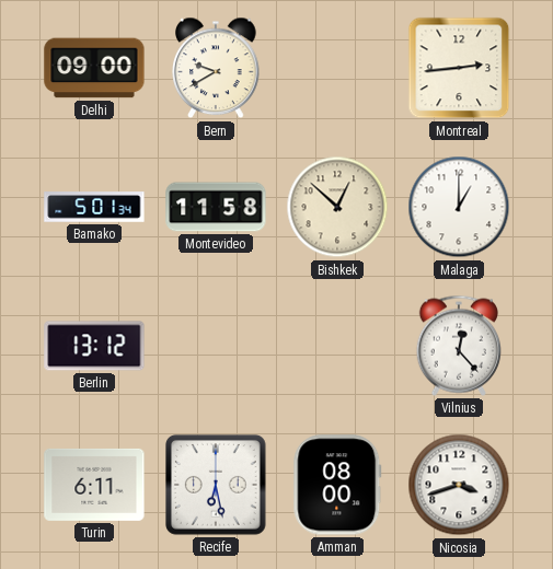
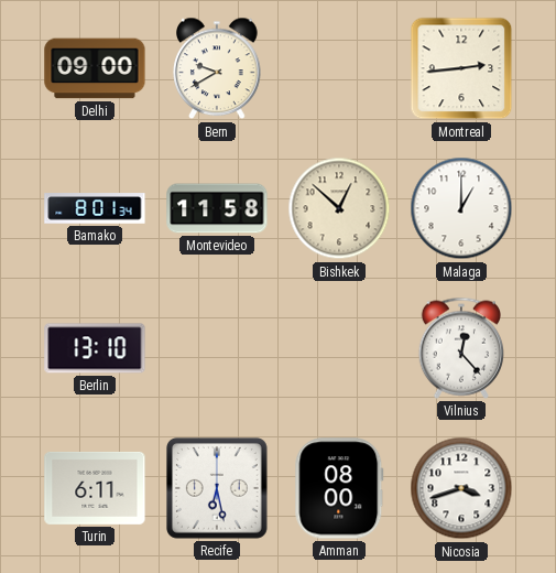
Bamako: 5:01 -> 8:01 (95, 208)
Berlin: 13:12 -> 13:10 (95, 348)
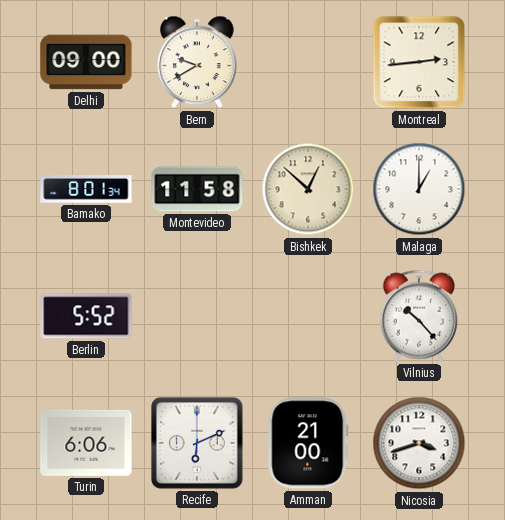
Berlin: 13:10 -> 5:52 (86, 316)
Vilnius: 12:23 -> 10:23 (418, 316)
Turin: 6:11 -> 6:06 (86, 443)
Recife: 6:28 -> 6:11 (198, 444)
Amman: 08:00 -> 21:00 (308, 443)
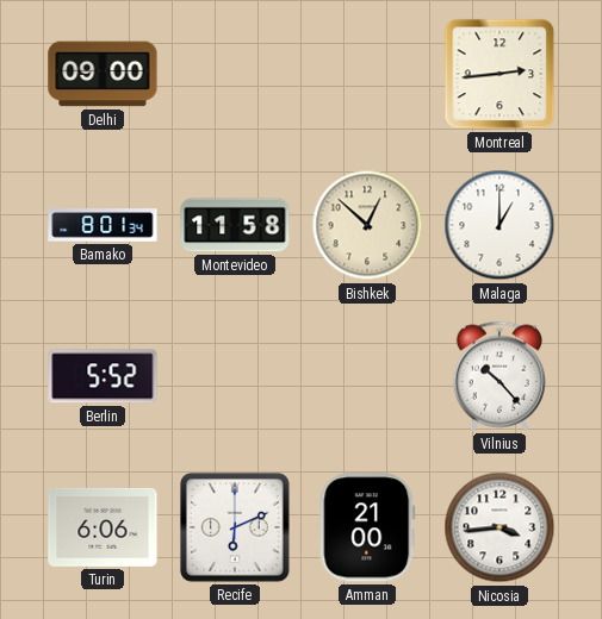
Bern: 9:40 -> none (197, 62)
Nicosia: 3:42 -> 3:44 (499, 527)
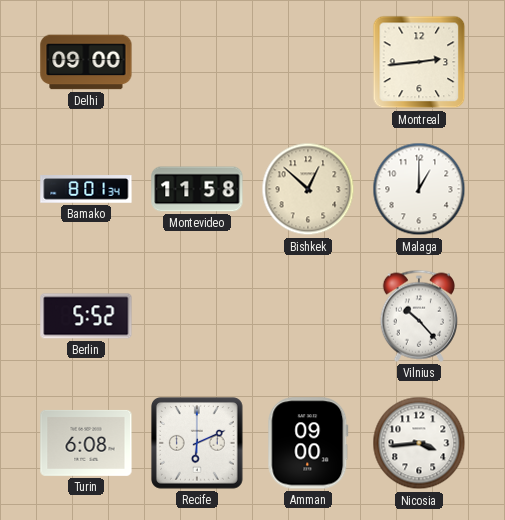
Turin: 6:06 -> 6:08 (86, 443)
Amman: 21:00 -> 09:00 (308, 443)
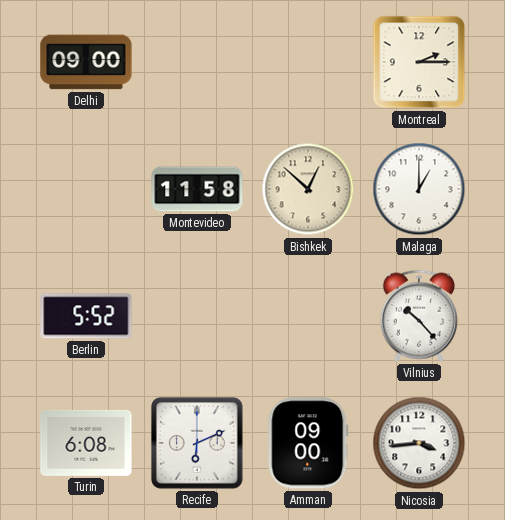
Montreal: 2:44 -> 2:15 (419, 62)
Bamako: 8:01 -> none (86, 189)
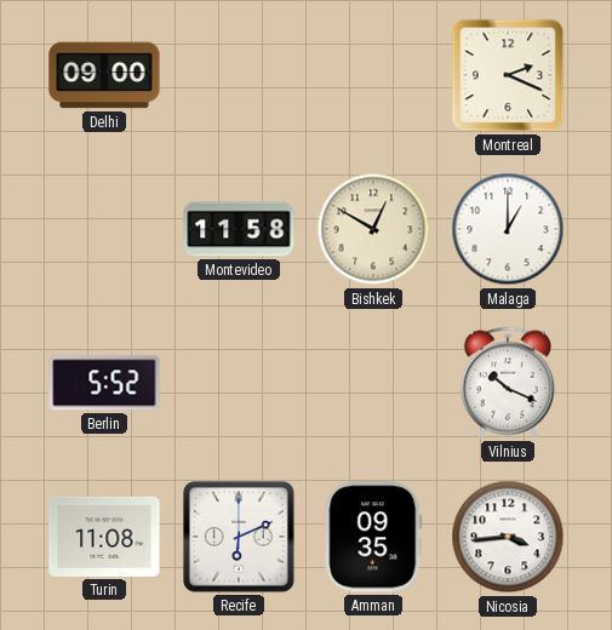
Montreal: 2:15 -> 2:19 (508, 75)
Bishkek: 12:52 -> 12:50 (373, 229)
Vilnius: 10:23 -> 10:19 (507, 383)
Turin: 6:08 -> 11:08 (104, 537)
Amman: 09:00 -> 09:35 (373, 537)
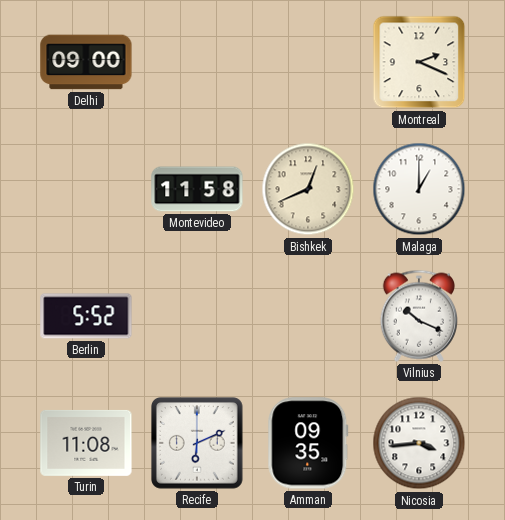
Bishkek: 12:50 -> 12:41 (308, 189)
